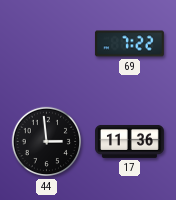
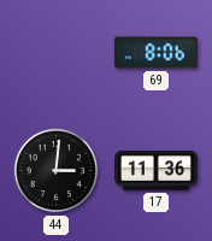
69: 7:22 -> 8:06 (155, 53)
44: 2:59 -> 3:01 (57, 171)
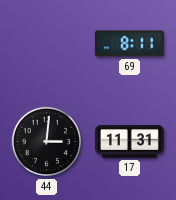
69: 8:06 -> 8:11 (129, 44)
17: 11:36 -> 11:31 (130, 141)
